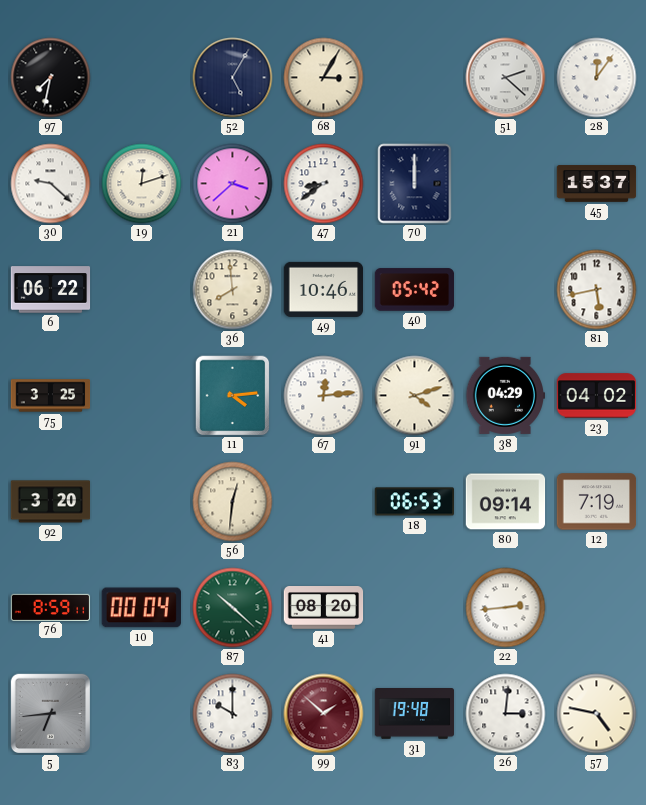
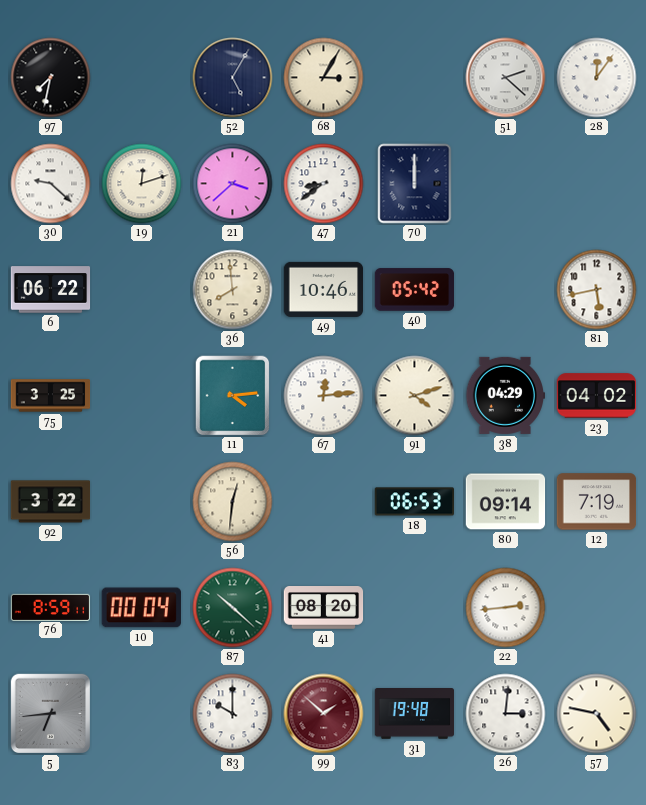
45: 15:37 -> none (597, 184)
92: 3:20 -> 3:22 (51, 502)
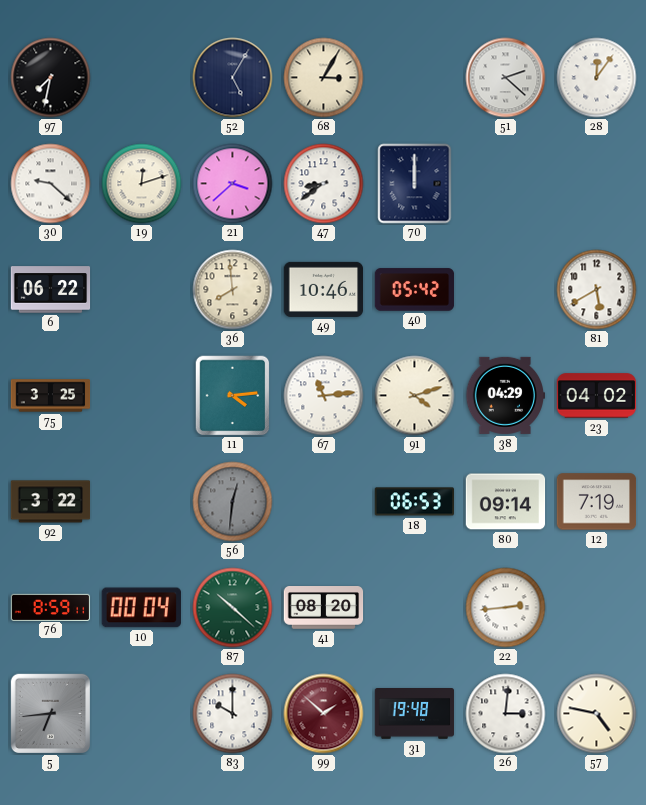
81: 5:43 -> 5:40 (597, 290)
67: 12:14 -> 11:14 (324, 396)
56 dial: cream -> grey (233, 502)
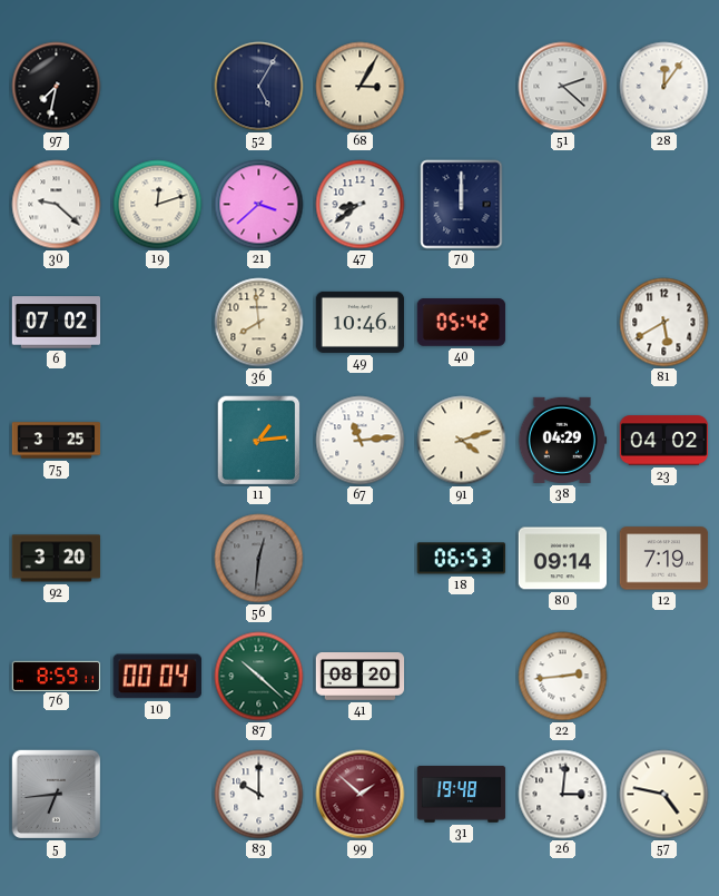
6: 06:22 -> 07:02 (57, 323)
11: 4:14 -> 1:14 (259, 441)
92: 3:22 -> 3:20 (57, 559)
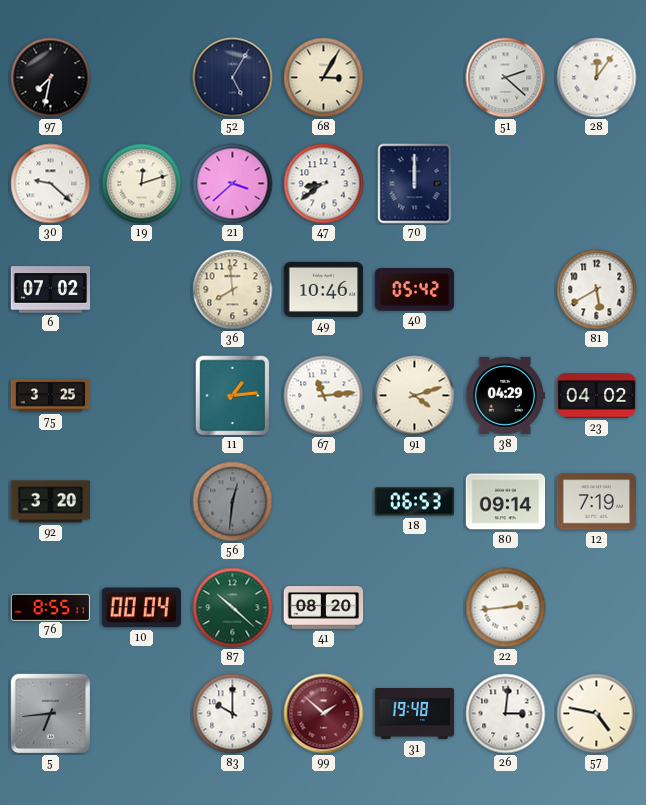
76: 8:59 -> 8:55 (51, 607)
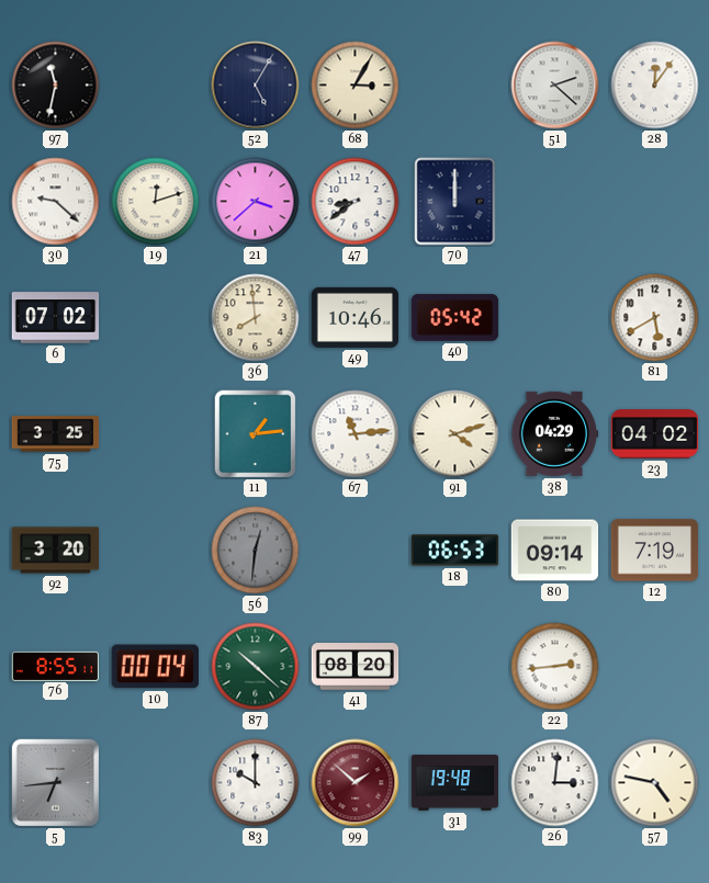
97: 7:32 -> 11:32 (56, 86)
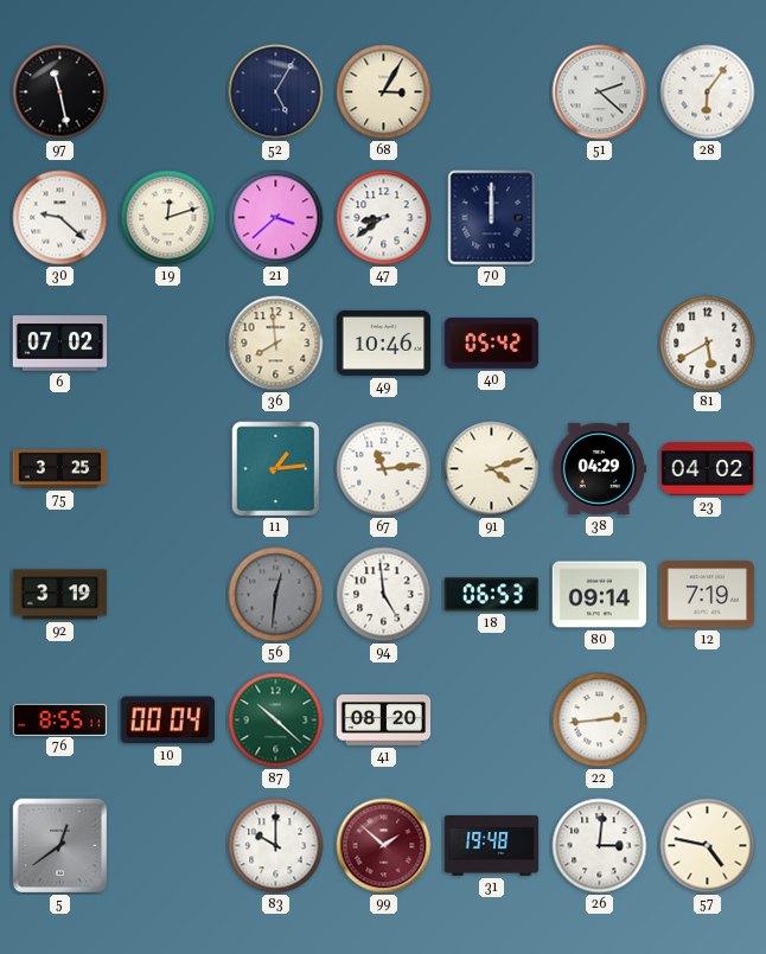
97: 11:32 -> 11:28 (60, 92)
28: 12:06 -> 6:06 (708, 92)
92: 3:20 -> 3:19 (60, 595)
94: none -> 4:59 (384, 595)
5: 6:44 -> 12:39 (60, 846)
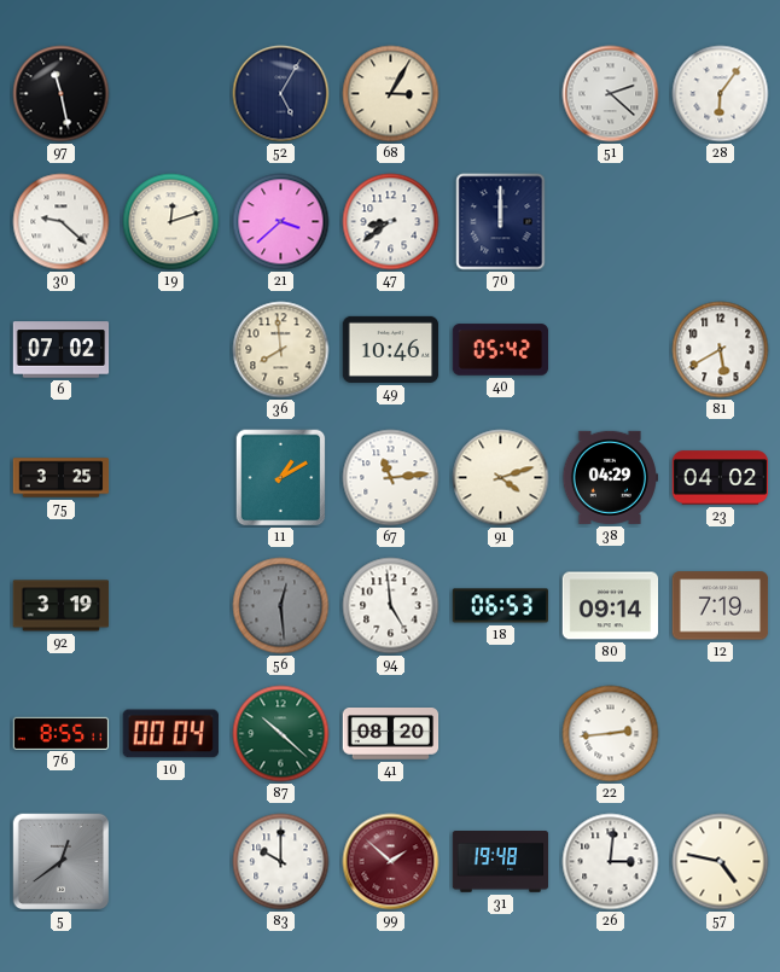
11: 1:14 -> 1:10 (281, 478)
56: 12:31 -> 12:29 (281, 606)
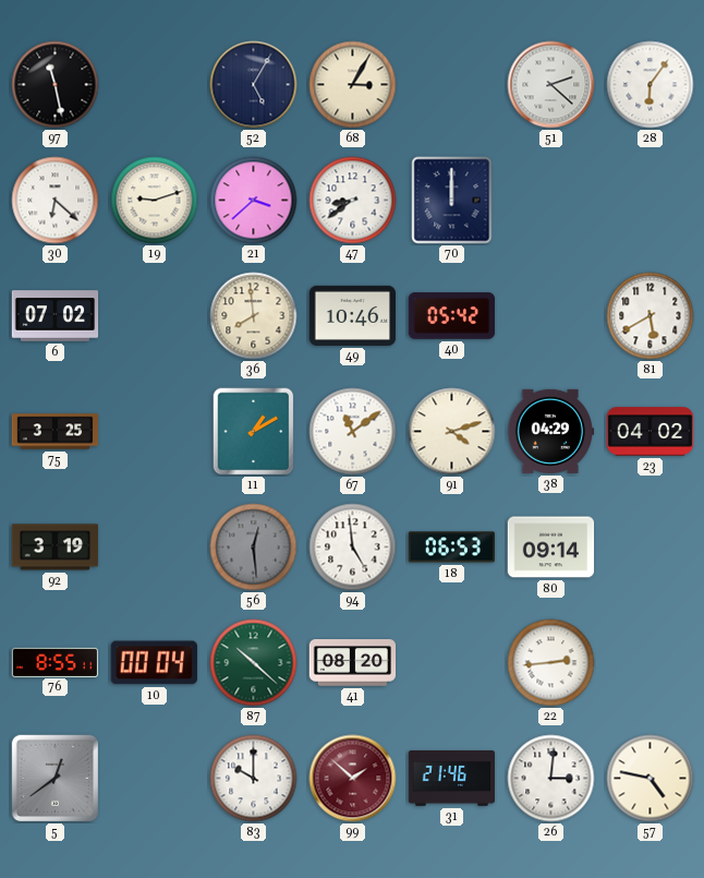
30: 9:22 -> 6:22 (56, 201)
19: 12:12 -> 9:12 (155, 201)
67: 11:14 -> 11:09 (353, 432)
12: 7:19 -> none (721, 606)
31: 19:48 -> 21:46 (452, 779)
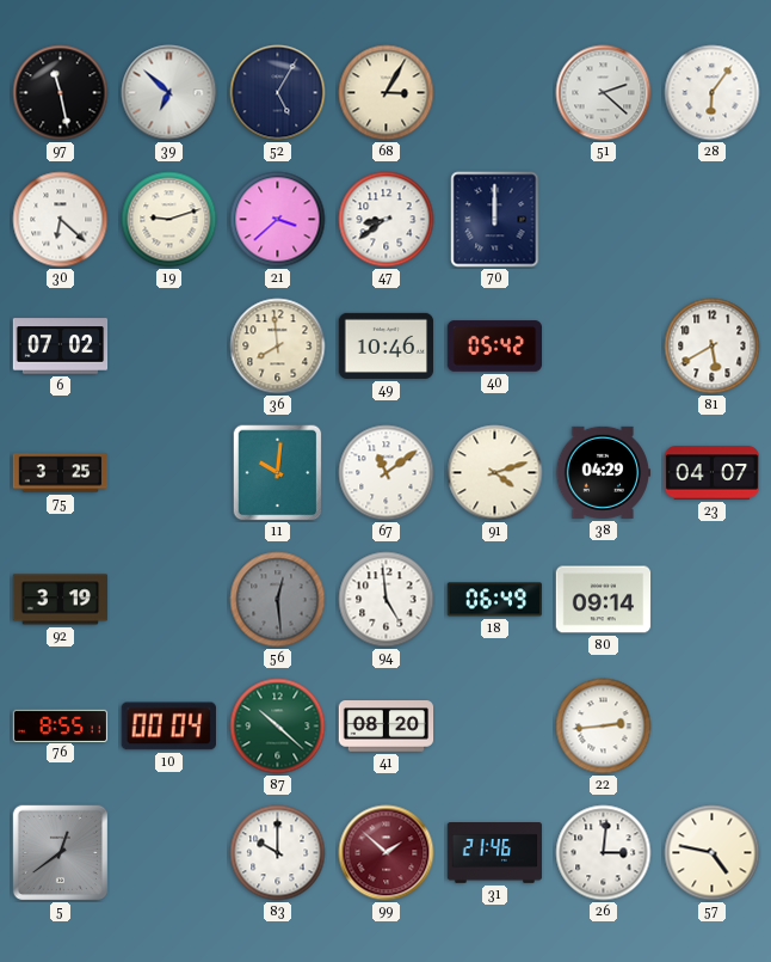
39: none -> 6:52 (169, 93)
11: 1:10 -> 10:01 (278, 473)
23: 04:02 -> 04:07 (713, 473)
18: 06:53 -> 06:49 (495, 600)
